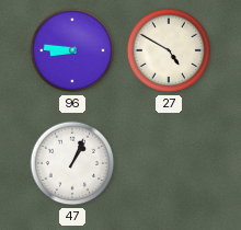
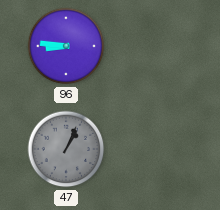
27: 4:50 -> none (169, 50)
47 dial: white -> grey (66, 149)
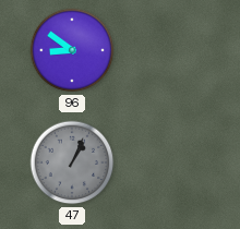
96: 8:46 -> 8:51 (72, 50)
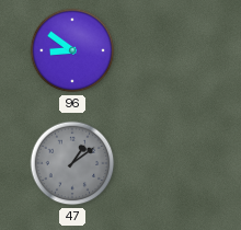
47: 1:04 -> 1:09 (72, 163)
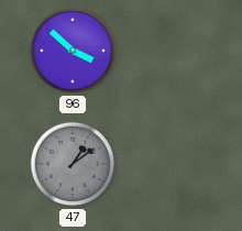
96: 8:51 -> 3:52 (73, 51)
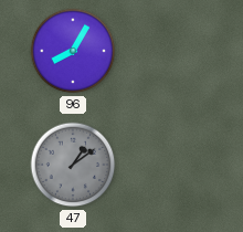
96: 3:52 -> 8:05 (73, 51)
